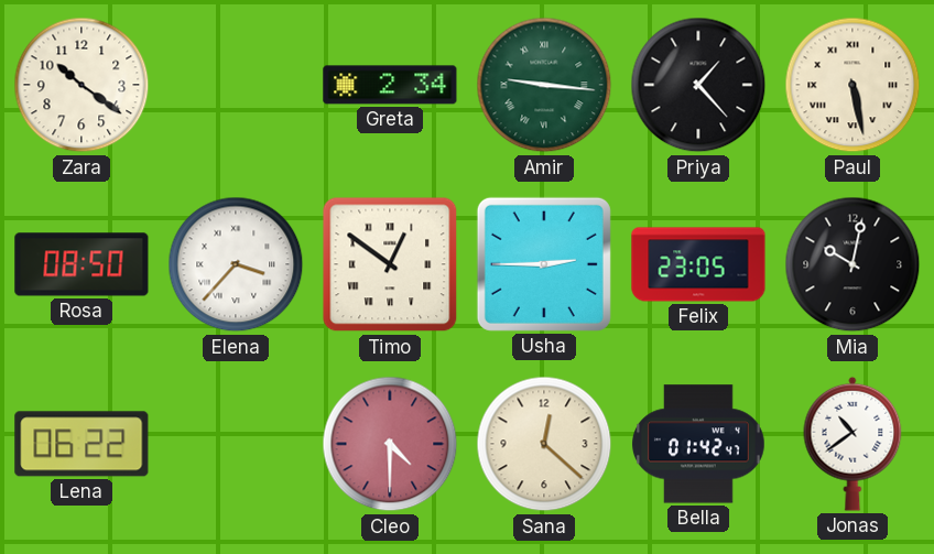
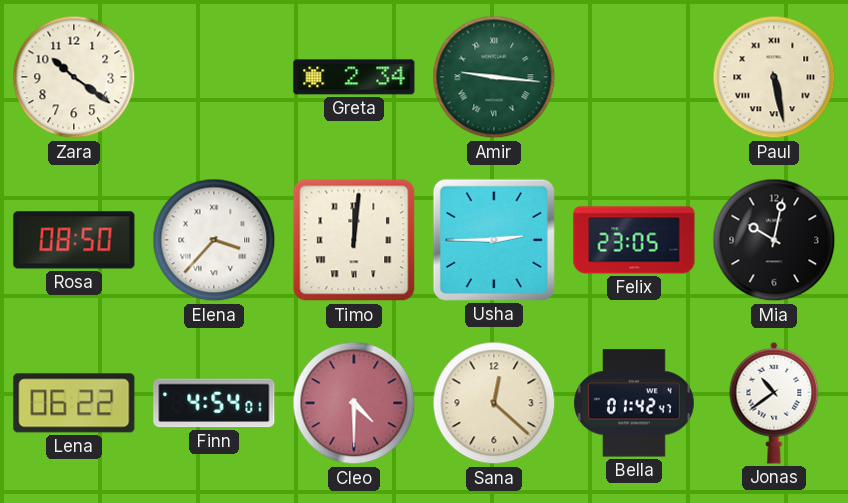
Priya: 1:23 -> none (698, 85)
Timo: 12:51 -> 12:01 (354, 240)
Finn: none -> 4:54 (214, 403)
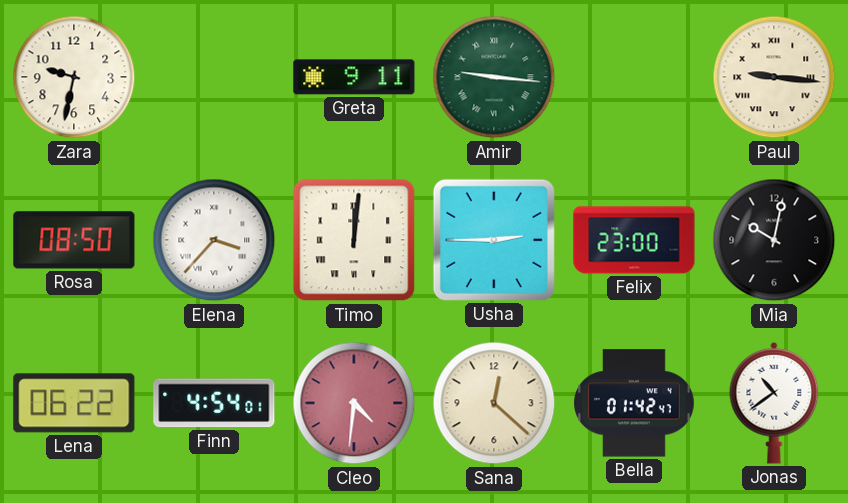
Zara: 10:21 -> 9:32 (74, 77)
Greta: 2:34 -> 9:11 (354, 77)
Paul: 5:28 -> 9:16 (774, 77)
Felix: 23:05 -> 23:00 (634, 240)
Cleo: 4:30 -> 4:31 (354, 403)
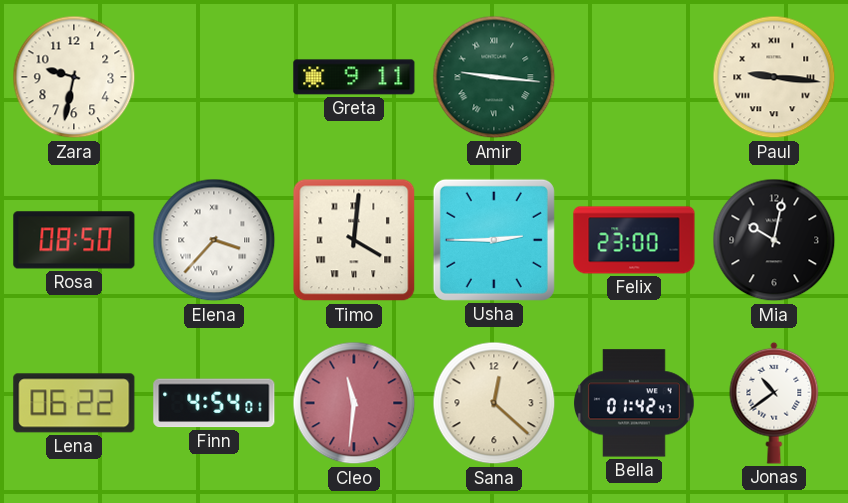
Timo: 12:01 -> 4:01 (354, 240)
Cleo: 4:31 -> 11:31 (354, 403)
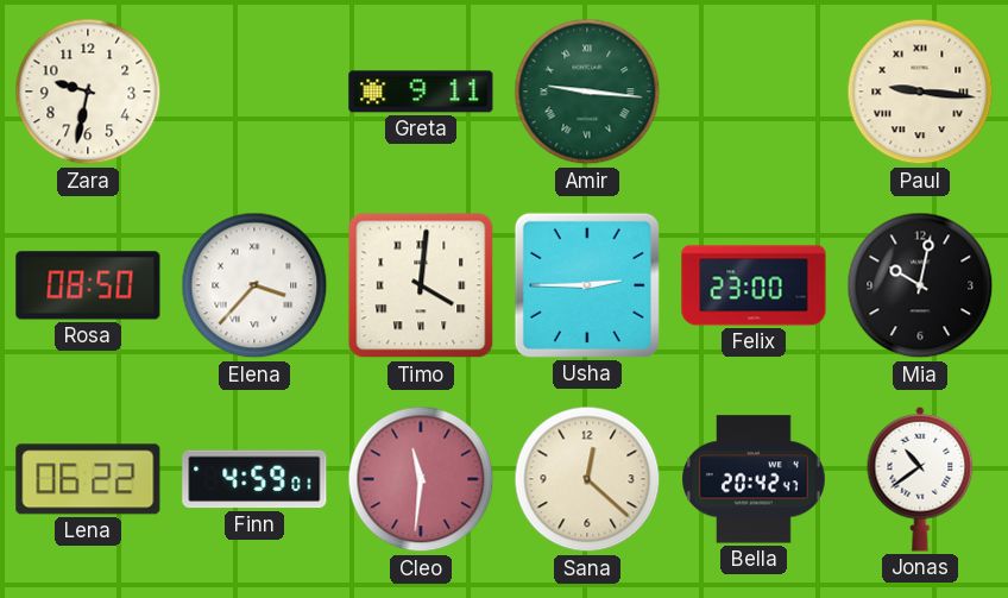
Finn: 4:54 -> 4:59 (254, 479)
Bella: 01:42 -> 20:42 (755, 479)
